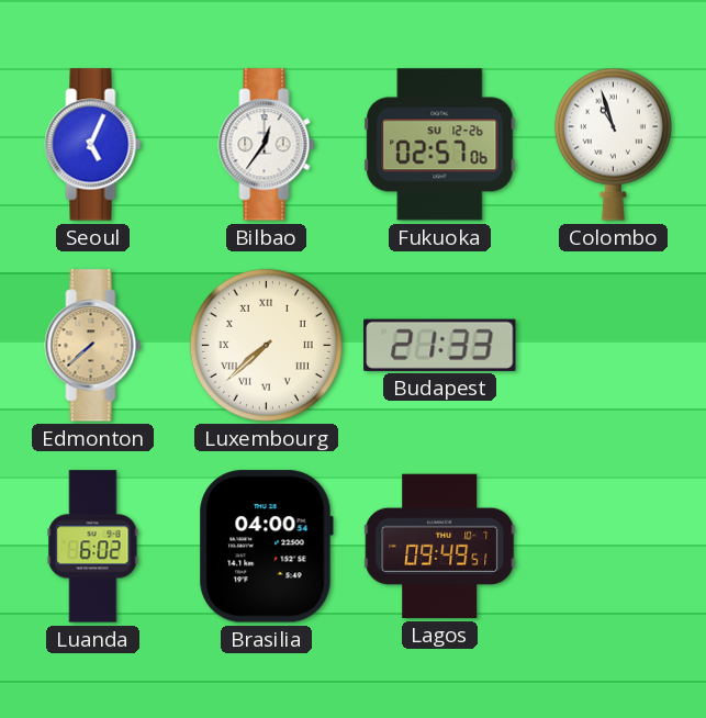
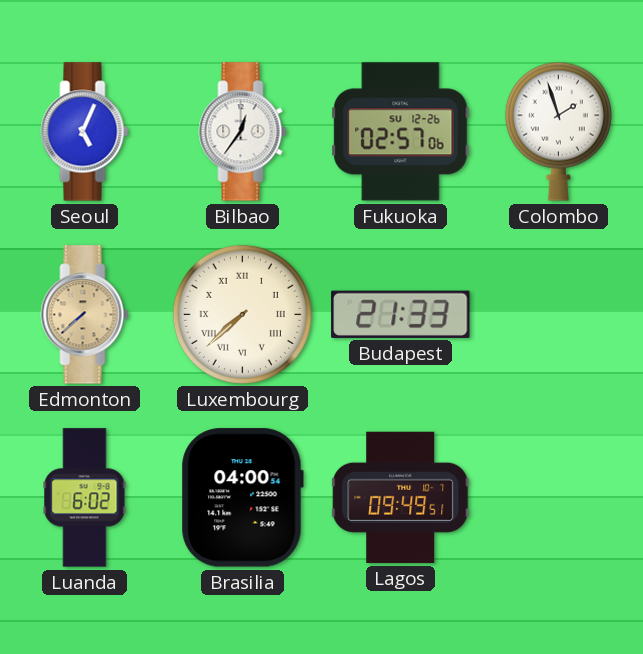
Colombo: 10:57 -> 1:57 (558, 131)
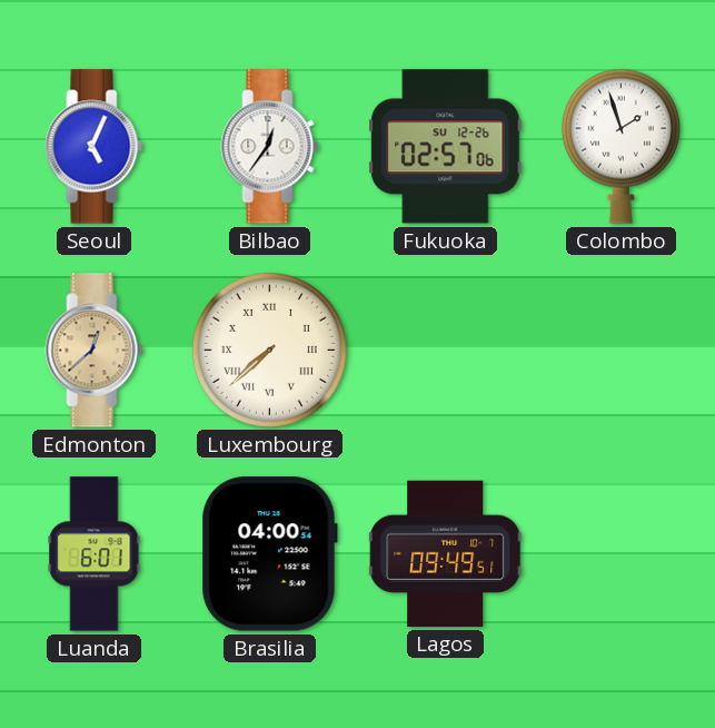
Edmonton: 7:38 -> 12:38 (95, 351)
Budapest: 21:33 -> none (401, 314)
Luanda: 6:02 -> 6:01 (95, 554)
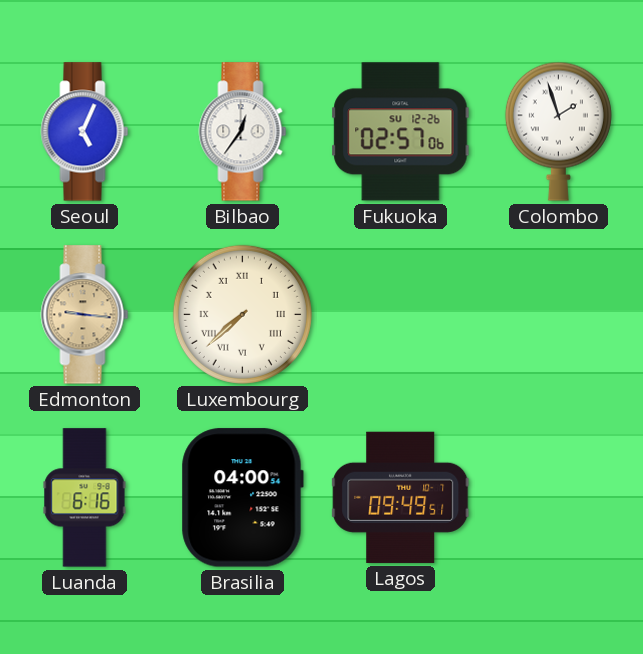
Edmonton: 12:38 -> 9:16 (85, 315)
Luanda: 6:01 -> 6:16 (85, 498)
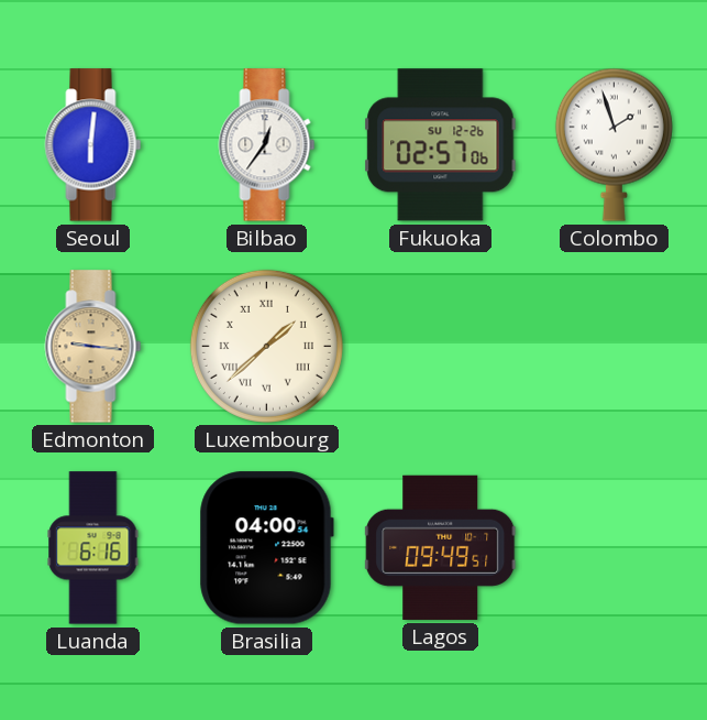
Seoul: 5:04 -> 6:01 (93, 145)
Luxembourg: 7:38 -> 1:38 (266, 346)
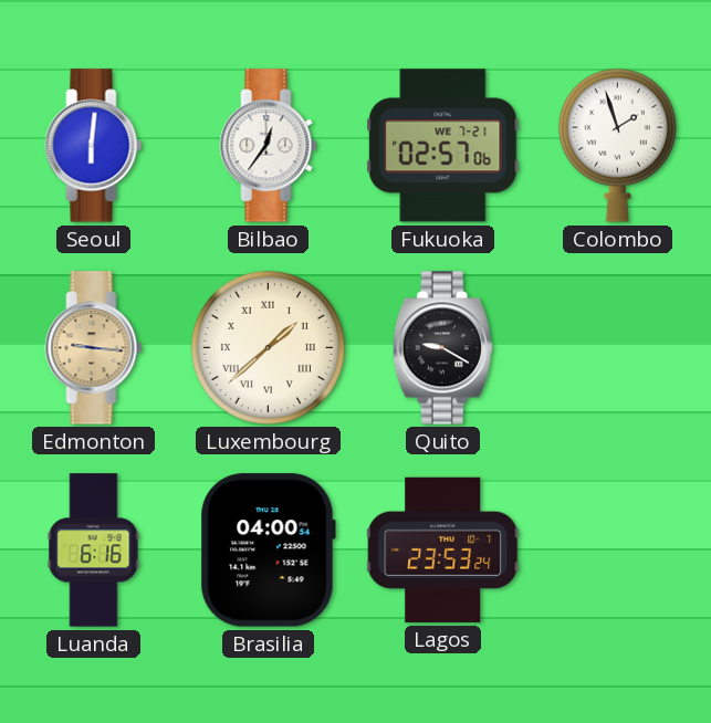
Fukuoka date: SU 12-26 -> WE 7-21 (443, 146)
Quito: none -> 9:20 (442, 348)
Lagos: 09:49 -> 23:53 (443, 549)
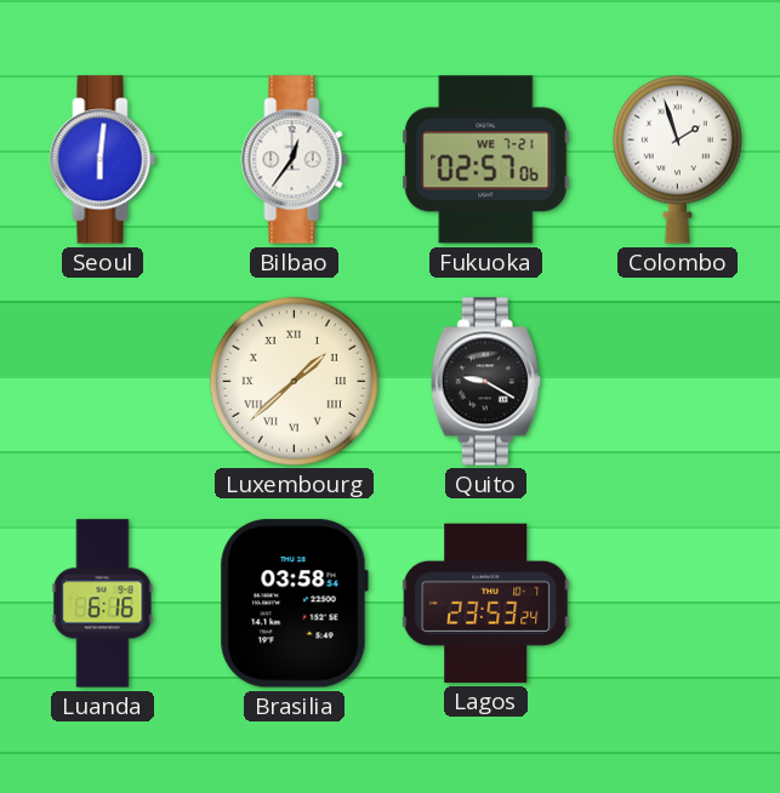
Edmonton: 9:16 -> none (94, 348)
Brasilia: 04:00 -> 03:58 (294, 604)
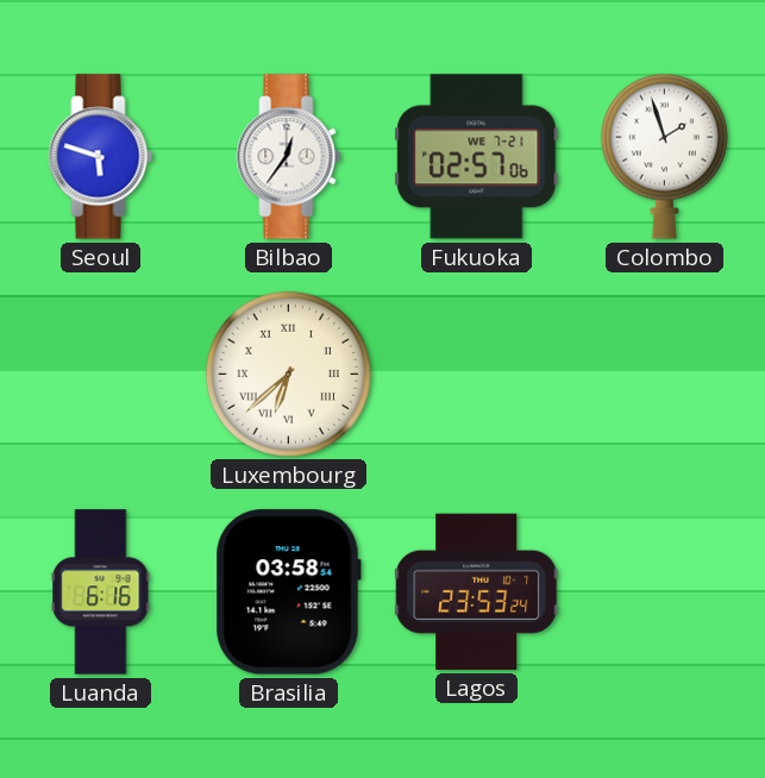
Seoul: 6:01 -> 5:48 (101, 157)
Luxembourg: 1:38 -> 6:38 (288, 374)
Quito: 9:20 -> none (485, 382)
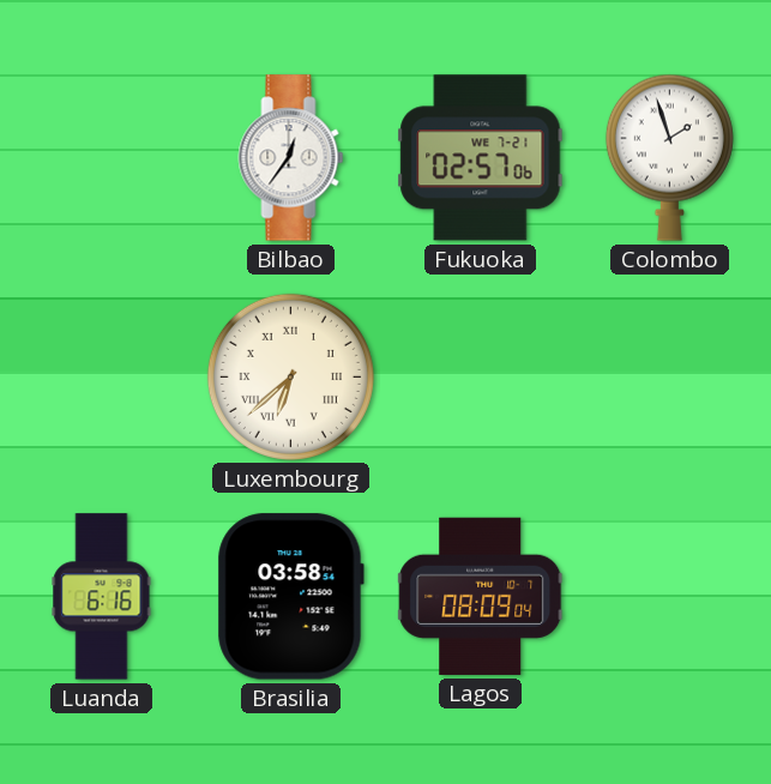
Seoul: 5:48 -> none (101, 157)
Lagos: 23:53 -> 08:09 (481, 596)
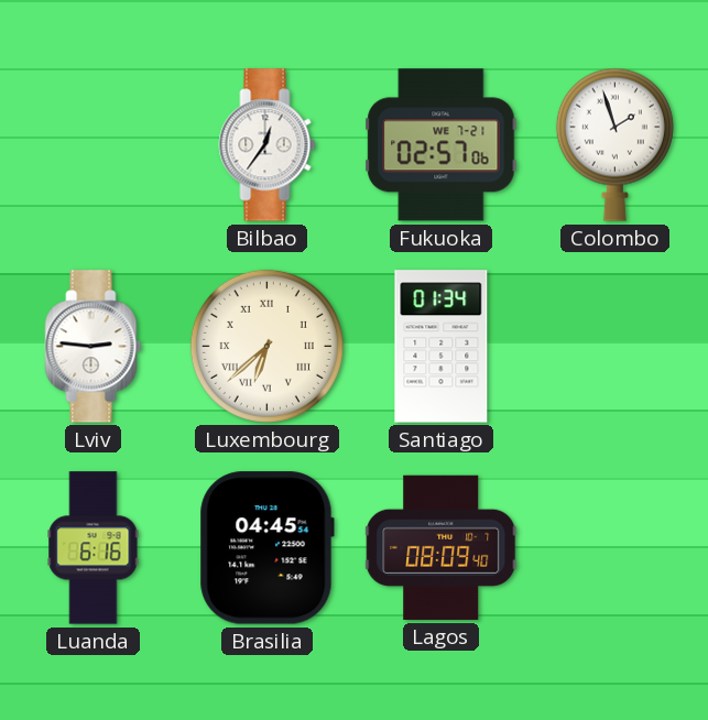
Lviv: none -> 2:46 (94, 347)
Santiago: none -> 01:34 (442, 347)
Brasilia: 03:58 -> 04:45 (266, 548)
Lagos: 08:09:04 -> 08:09:40 (442, 547)
